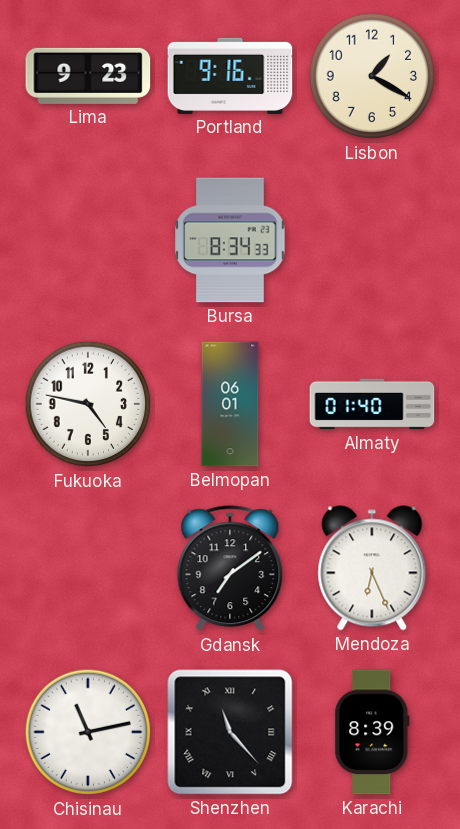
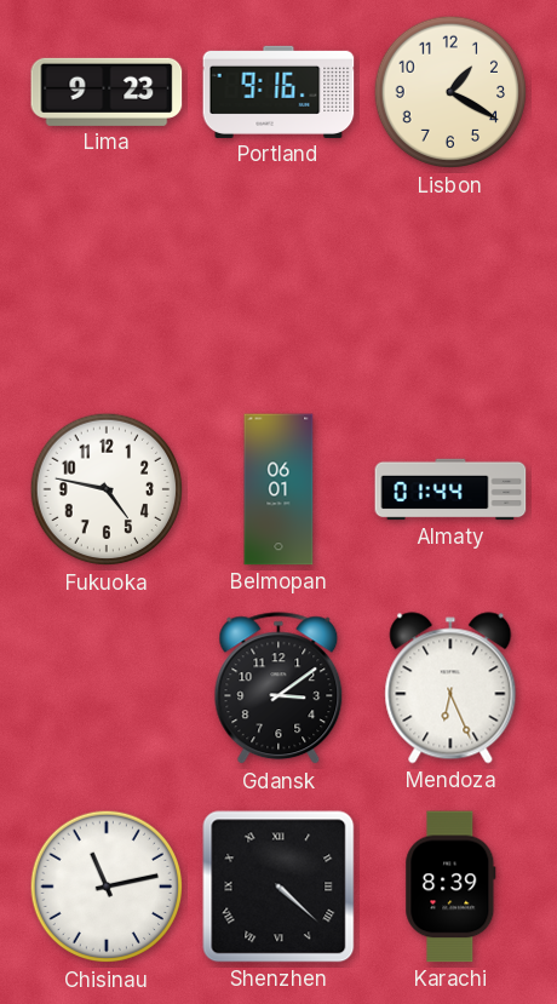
Bursa: 8:34 -> none (230, 240)
Almaty: 01:40 -> 01:44 (450, 489)
Gdansk: 7:09 -> 3:09 (278, 689)
Shenzhen: 11:23 -> 4:22 (278, 887)
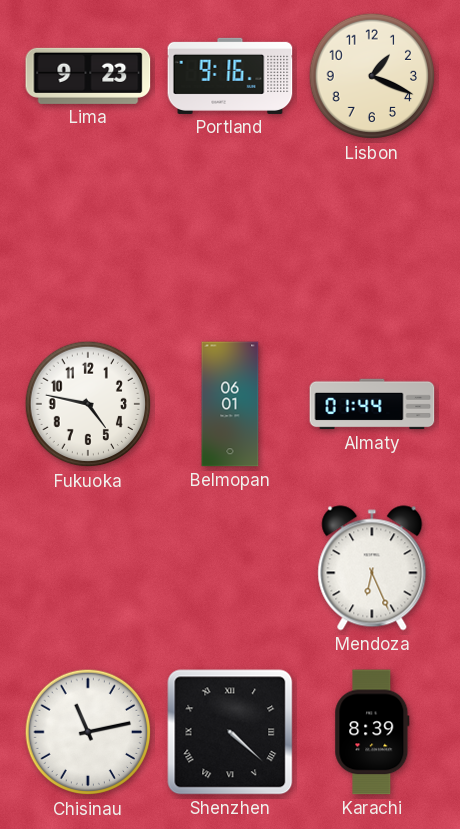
Lisbon: 1:20 -> 1:19 (372, 76)
Gdansk: 3:09 -> none (278, 689)
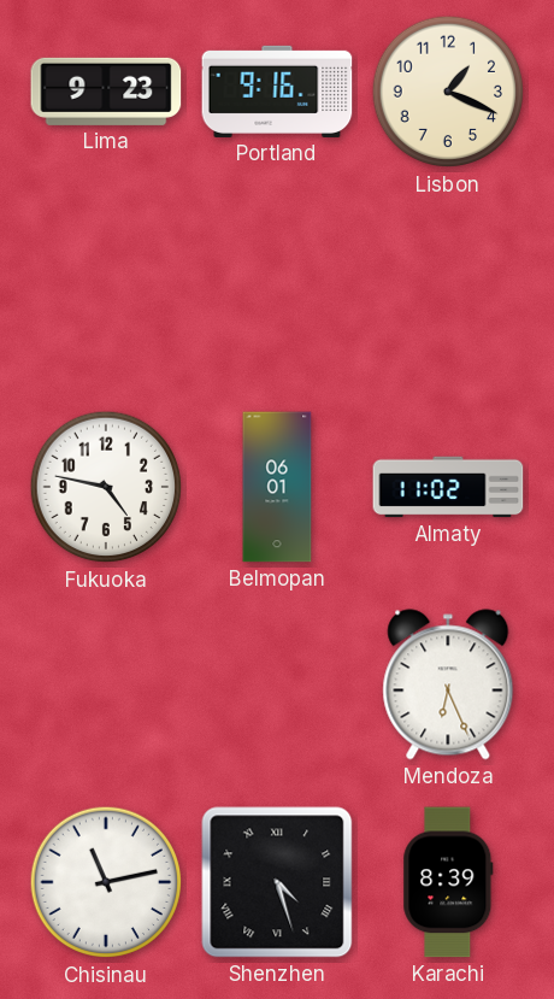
Almaty: 01:44 -> 11:02 (448, 487)
Shenzhen: 4:22 -> 4:27 (277, 882)
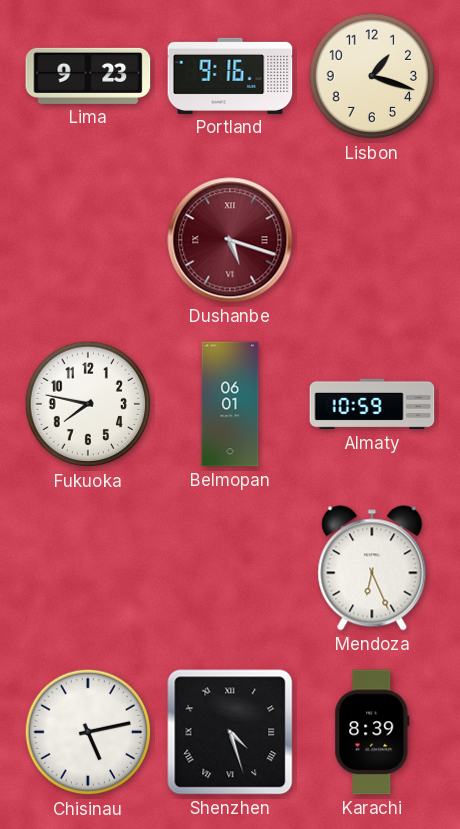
Lisbon: 1:19 -> 1:18 (372, 76)
Dushanbe: none -> 5:18 (230, 240)
Fukuoka: 4:47 -> 7:47 (88, 404)
Almaty: 11:02 -> 10:59 (372, 404)
Chisinau: 11:13 -> 5:13 (88, 732)
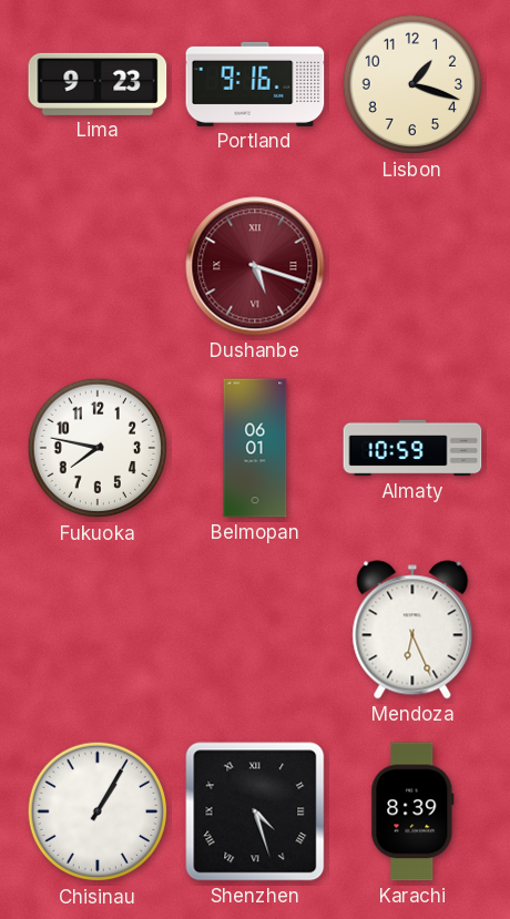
Chisinau: 5:13 -> 1:05 (98, 811)
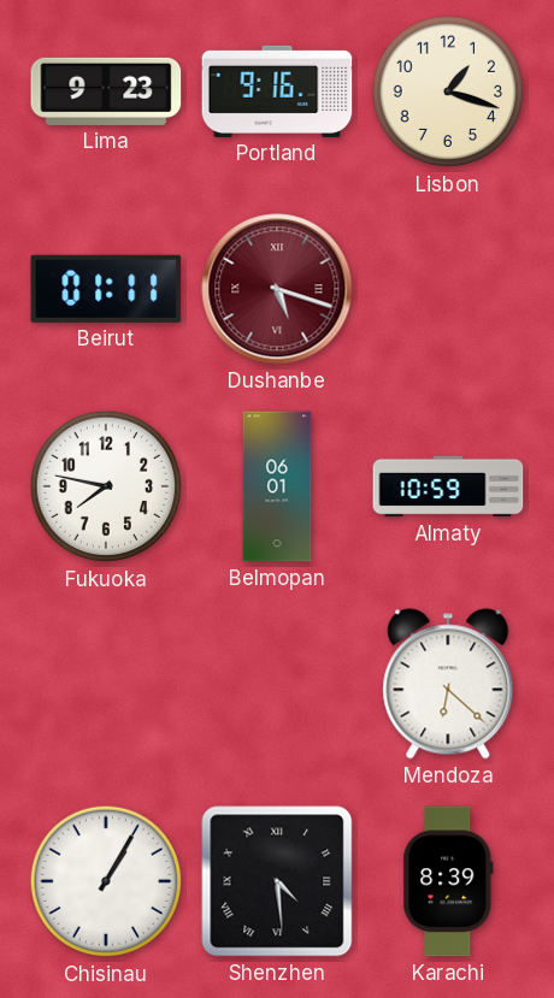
Beirut: none -> 01:11 (106, 289)
Mendoza: 6:26 -> 6:22 (448, 684)
Shenzhen: 4:27 -> 4:29 (277, 881)
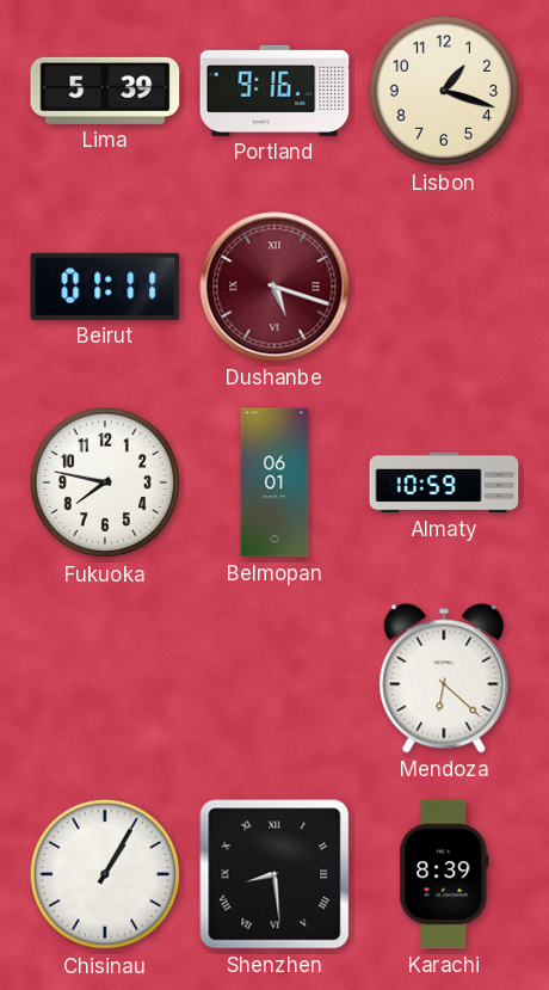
Lima: 9:23 -> 5:39 (105, 91)
Shenzhen: 4:29 -> 8:29 (274, 874)
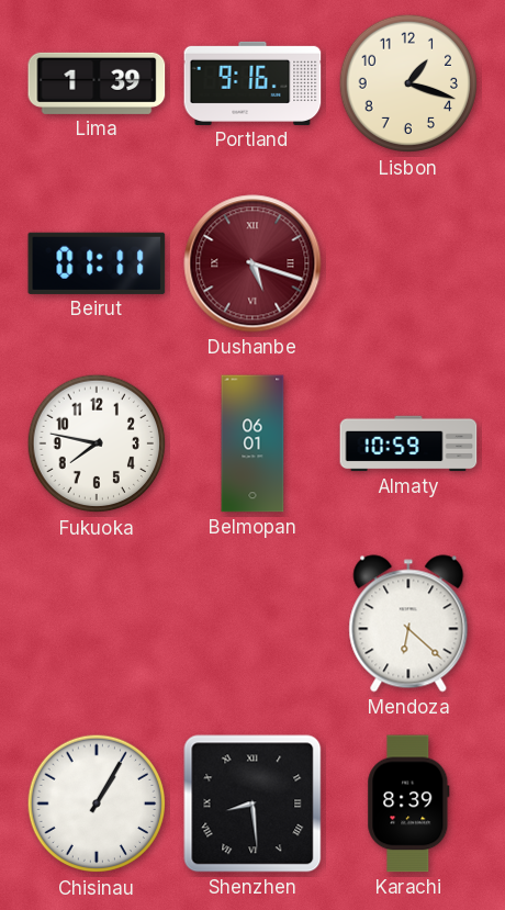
Lima: 5:39 -> 1:39 (97, 83)
